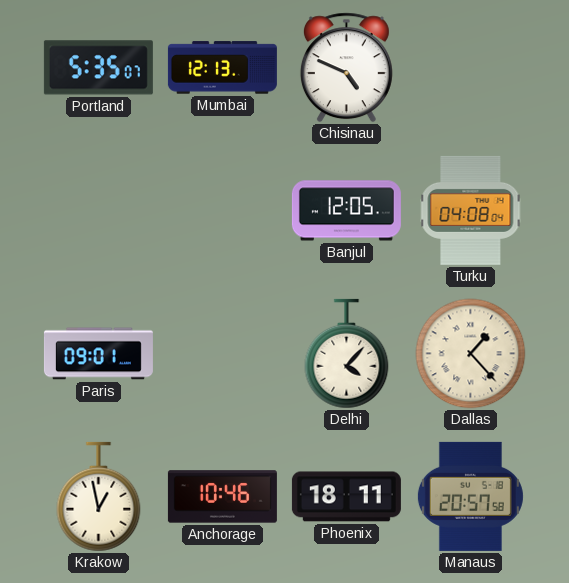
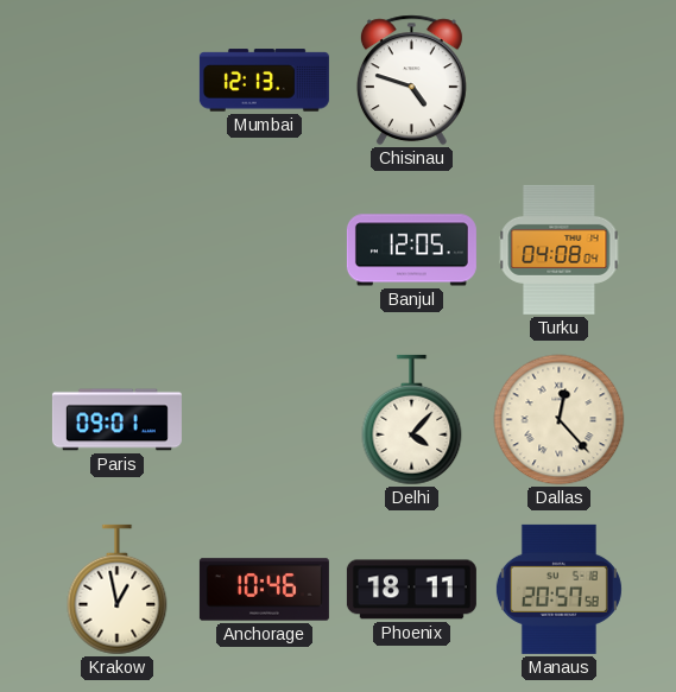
Portland: 5:35 -> none (98, 68)
Chisinau: 4:49 -> 4:48 (411, 81)
Dallas: 1:23 -> 12:23 (560, 420)
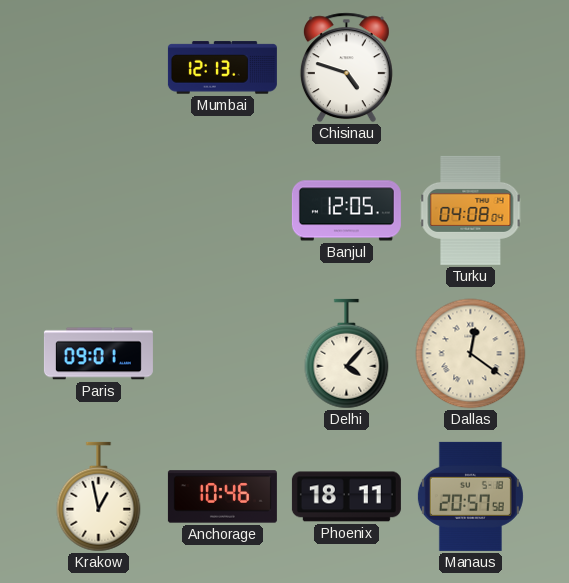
Dallas: 12:23 -> 12:21 (471, 354)
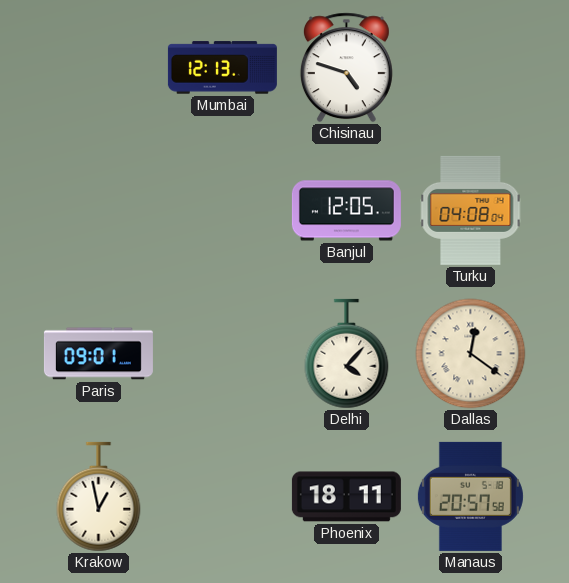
Anchorage: 10:46 -> none (222, 497)
